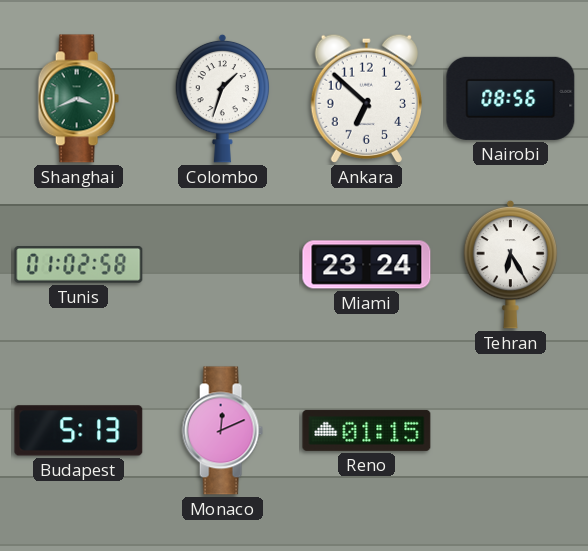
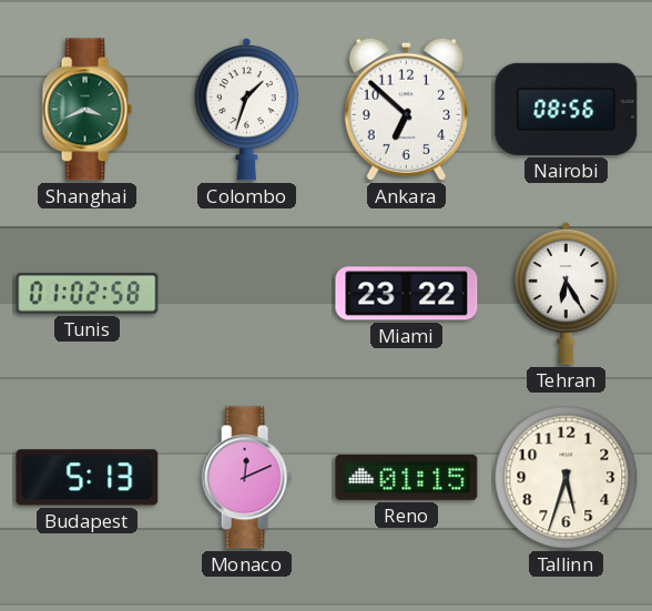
Miami: 23:24 -> 23:22 (407, 294)
Tallinn: none -> 5:33 (567, 478)
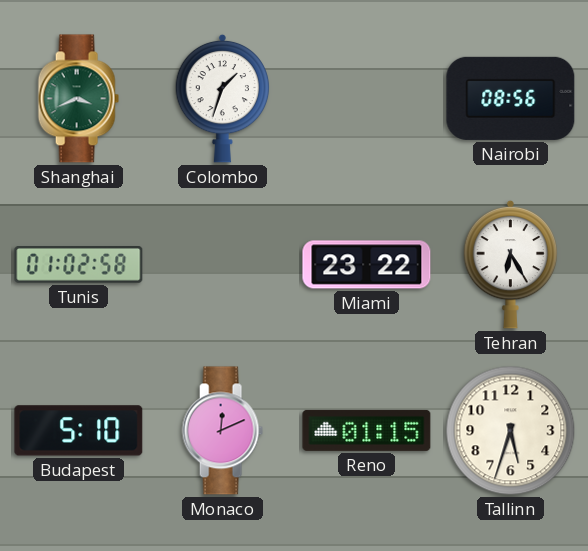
Ankara: 6:52 -> none (406, 109)
Budapest: 5:13 -> 5:10 (79, 431)
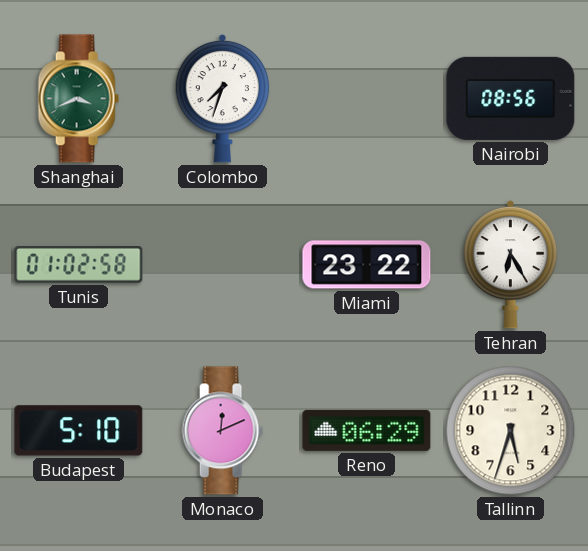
Colombo: 1:33 -> 7:33 (223, 98)
Reno: 01:15 -> 06:29 (367, 430)
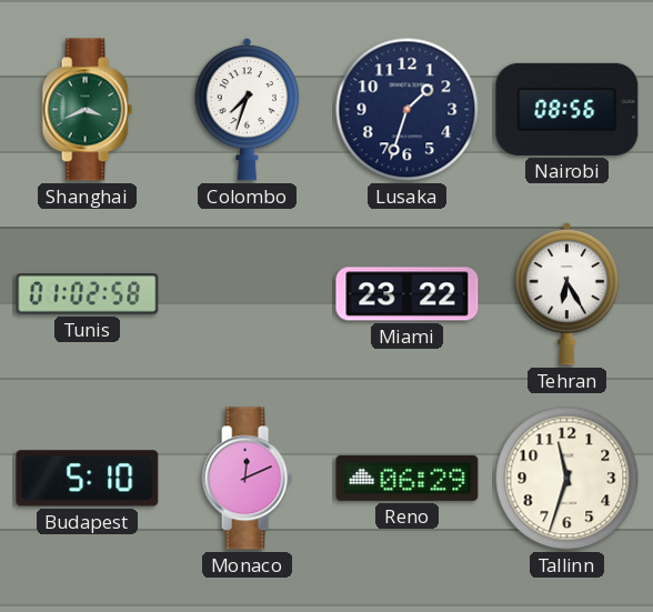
Lusaka: none -> 1:33 (408, 110)
Tallinn: 5:33 -> 11:33 (567, 479)
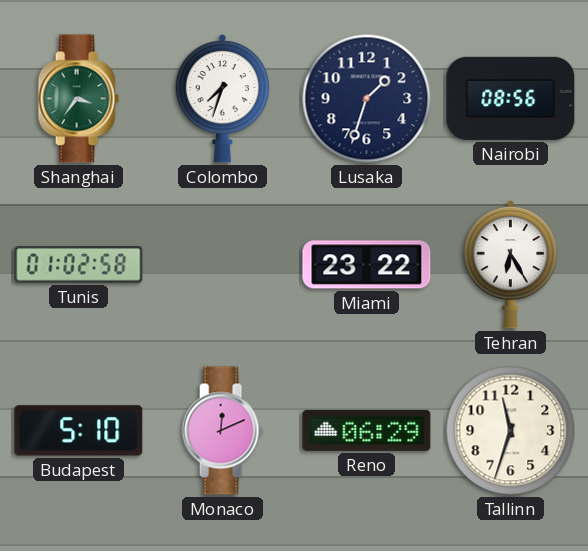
Shanghai: 3:41 -> 3:36 (78, 99)
